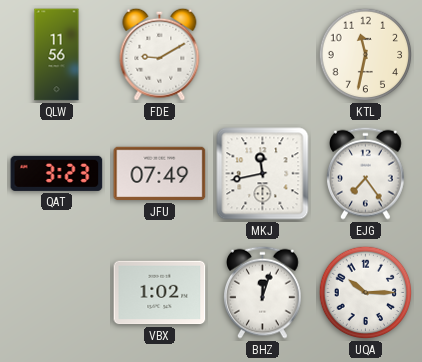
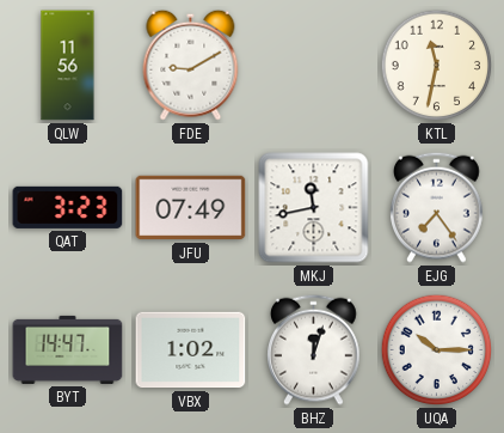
BYT: none -> 14:47 (68, 349)
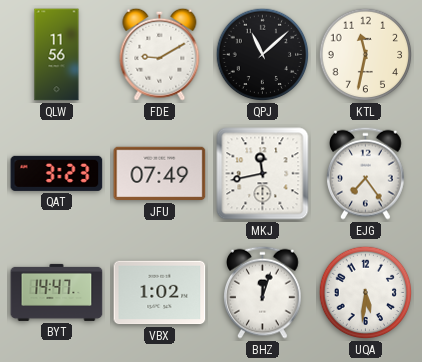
QPJ: none -> 11:08 (263, 55)
UQA: 10:15 -> 5:31 (366, 293)
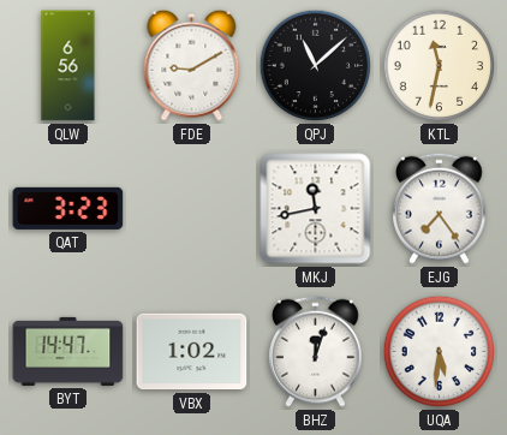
QLW: 11:56 -> 6:56 (68, 66)
JFU: 07:49 -> none (160, 174)
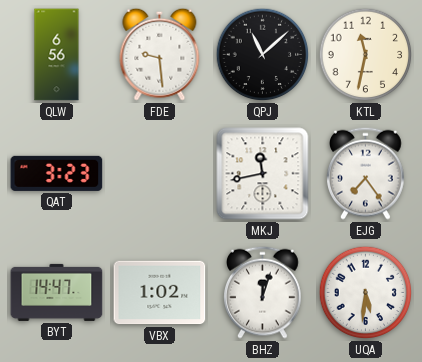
FDE: 9:10 -> 9:29 (160, 54)
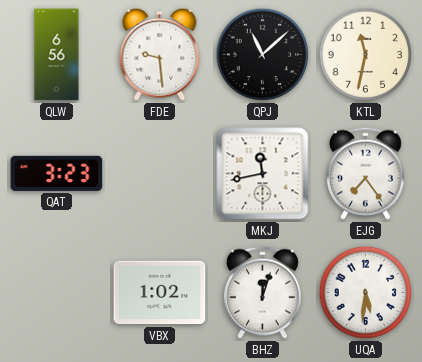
BYT: 14:47 -> none (57, 292)
